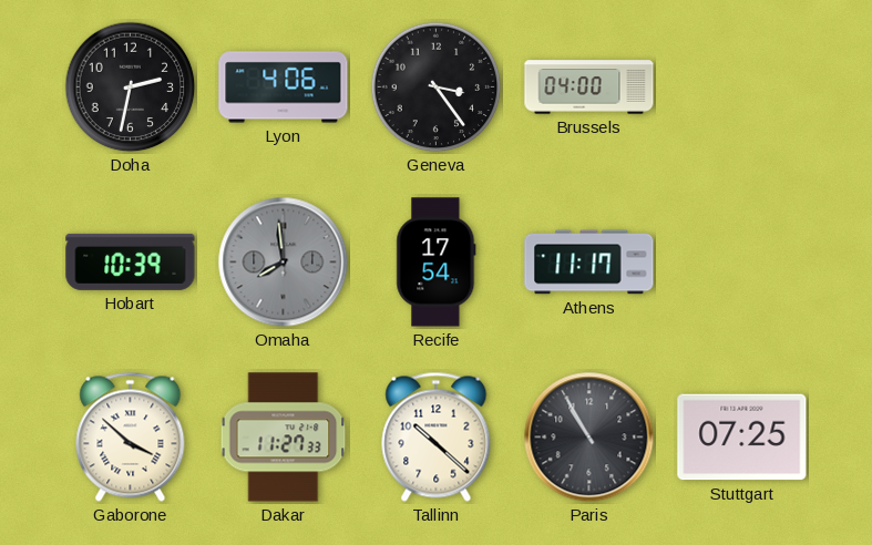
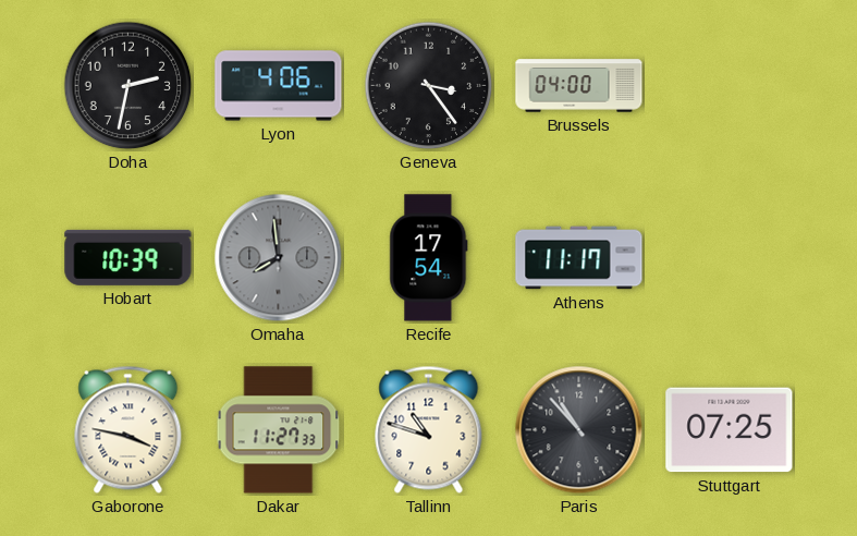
Gaborone: 3:52 -> 3:47 (128, 429)
Tallinn: 10:22 -> 10:48 (429, 429)
Paris: 10:55 -> 10:53 (579, 430)
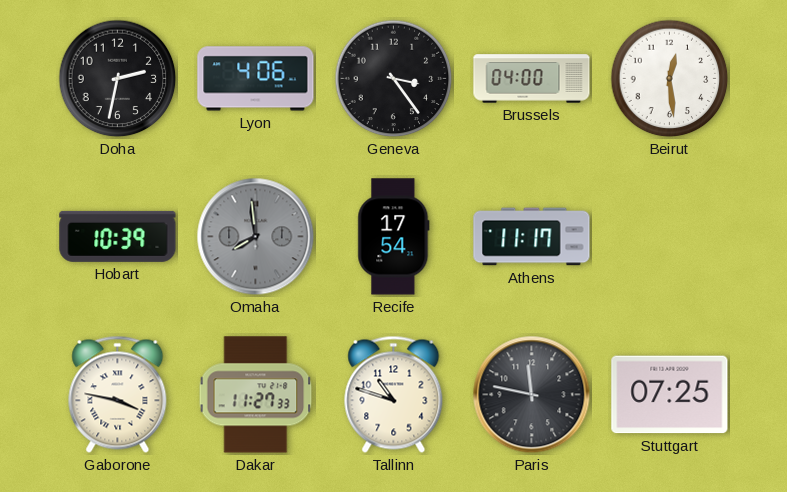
Beirut: none -> 12:29 (670, 79)
Paris: 10:53 -> 11:47 (532, 395)
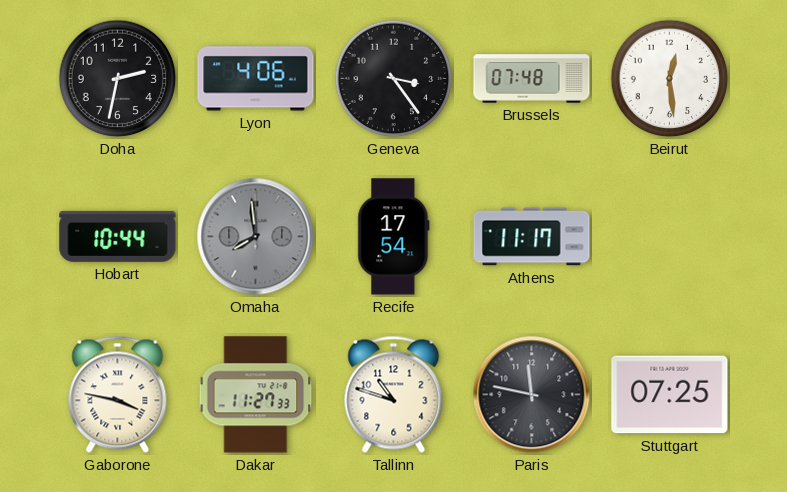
Brussels: 04:00 -> 07:48 (532, 79)
Hobart: 10:39 -> 10:44 (118, 236)
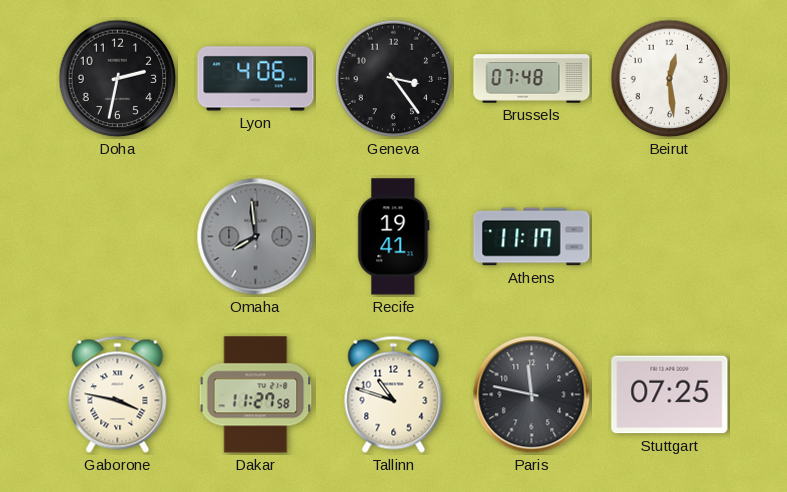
Hobart: 10:44 -> none (118, 236)
Recife: 17:54 -> 19:41 (394, 237)
Dakar: 11:27:33 -> 11:27:58 (256, 395)
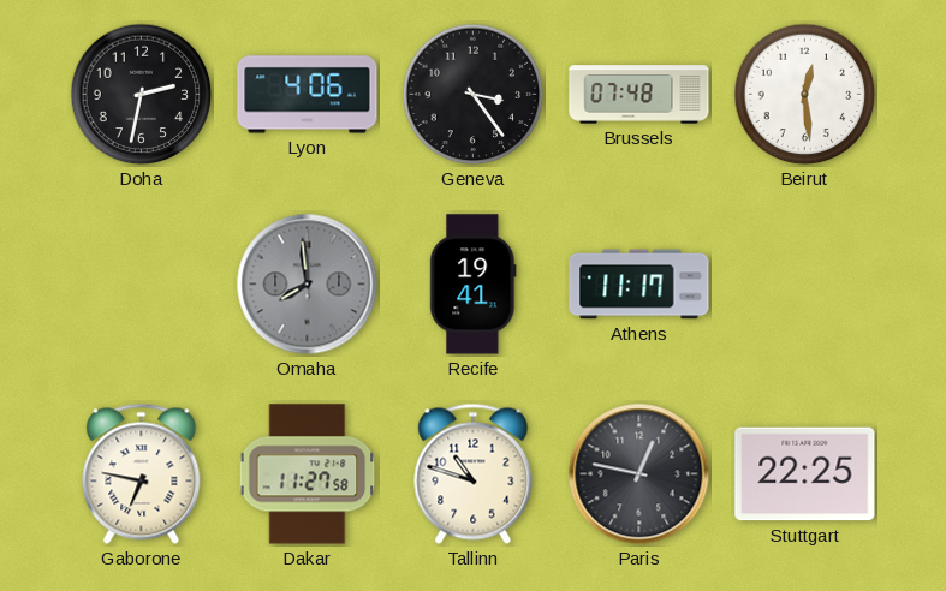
Gaborone: 3:47 -> 6:47 (142, 473)
Paris: 11:47 -> 12:47 (639, 474)
Stuttgart: 07:25 -> 22:25 (805, 474)
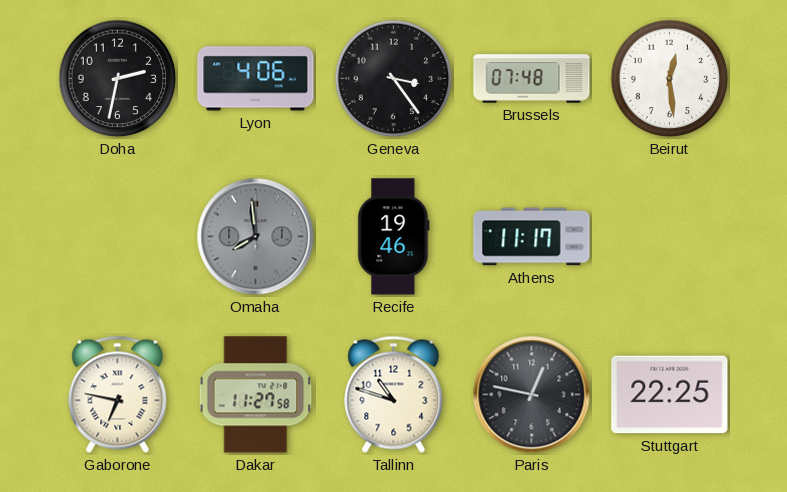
Recife: 19:41 -> 19:46 (394, 237)
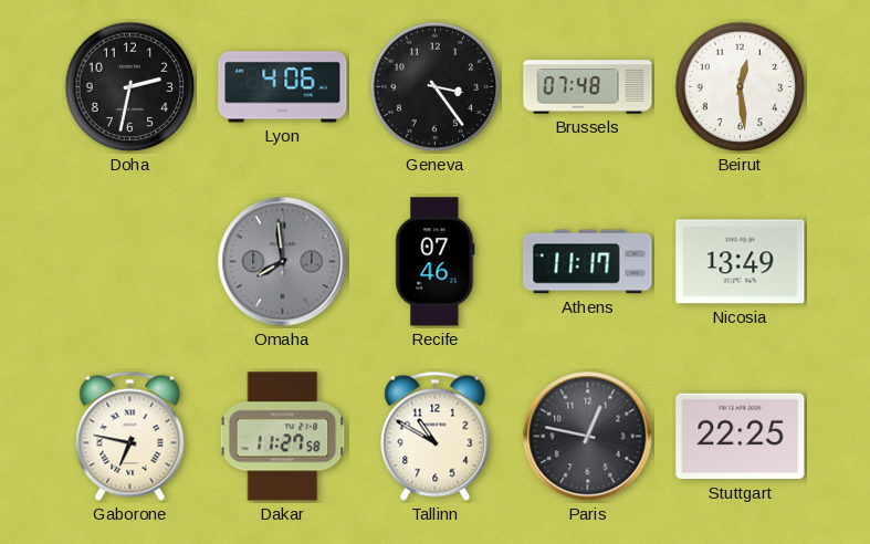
Recife: 19:46 -> 07:46 (436, 262)
Nicosia: none -> 13:49 (741, 262)
Tallinn: 10:48 -> 10:50 (436, 436)
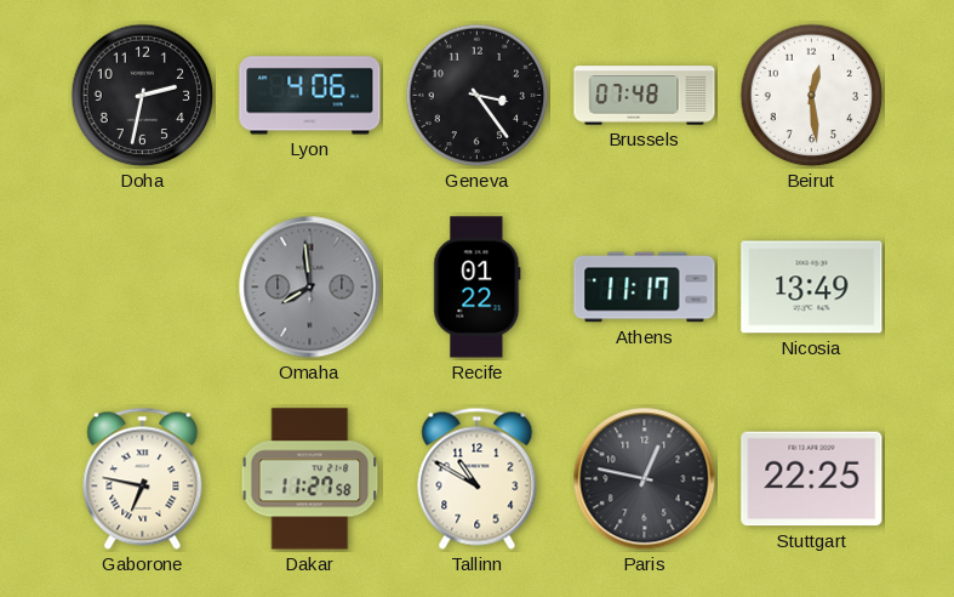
Recife: 07:46 -> 01:22 (478, 288)
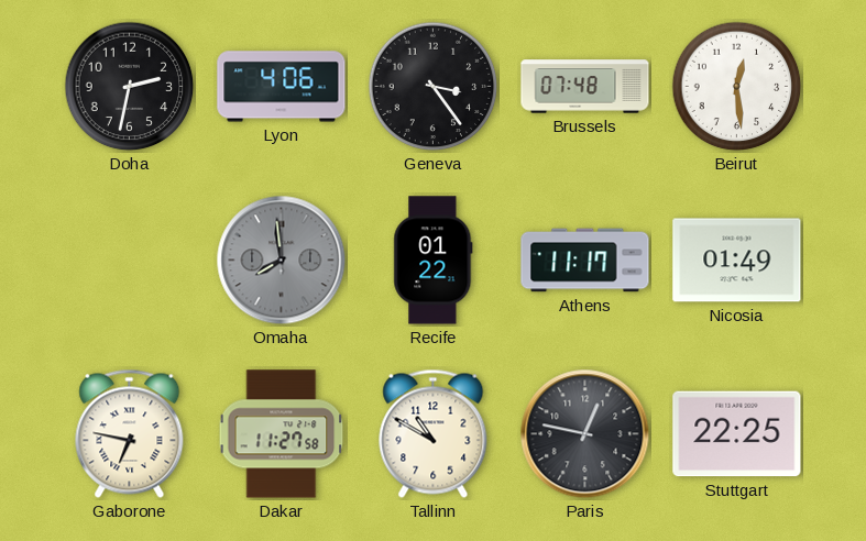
Nicosia: 13:49 -> 01:49 (737, 261)
